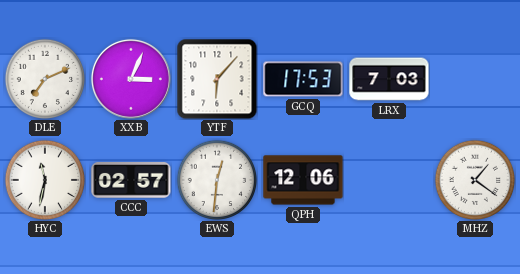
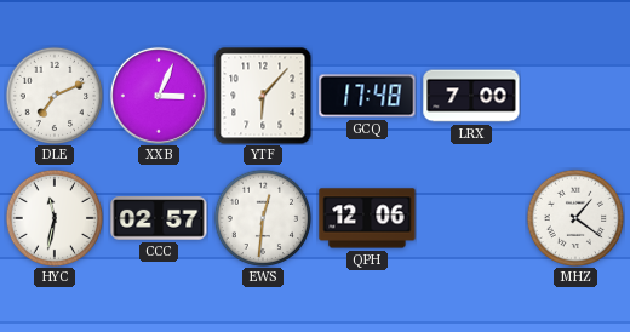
GCQ: 17:53 -> 17:48 (367, 96)
LRX: 7:03 -> 7:00 (471, 96)
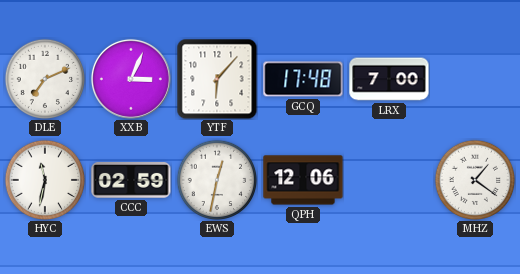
CCC: 02:57 -> 02:59 (131, 180)
EWS: 12:31 -> 12:32 (217, 180)
